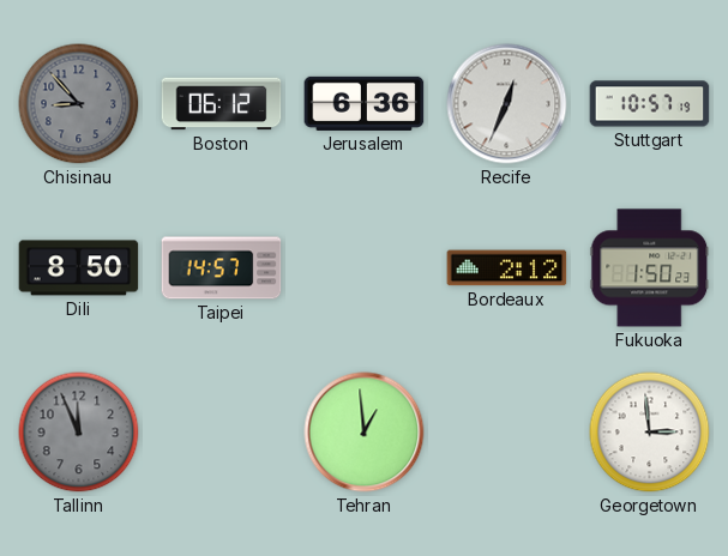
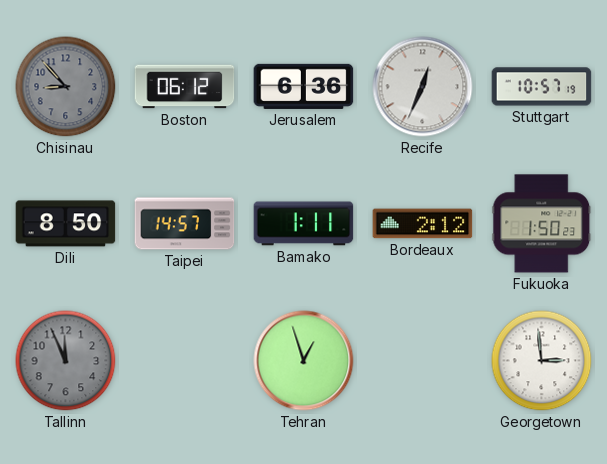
Bamako: none -> 1:11 (304, 224)
Tehran: 12:59 -> 12:57 (304, 361)
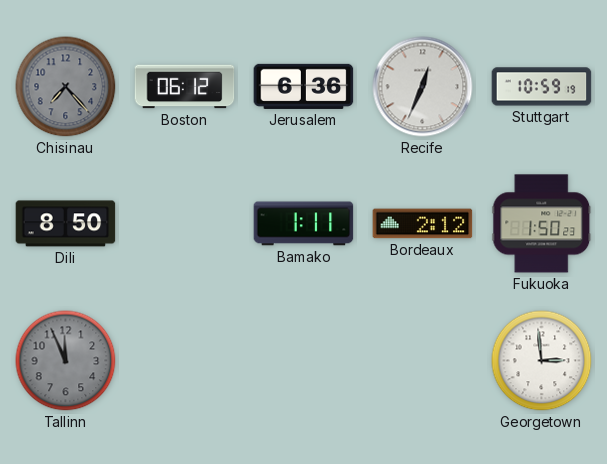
Chisinau: 8:53 -> 7:23 (66, 87)
Stuttgart: 10:57 -> 10:59 (542, 87)
Taipei: 14:57 -> none (185, 224)
Tehran: 12:57 -> none (304, 361)
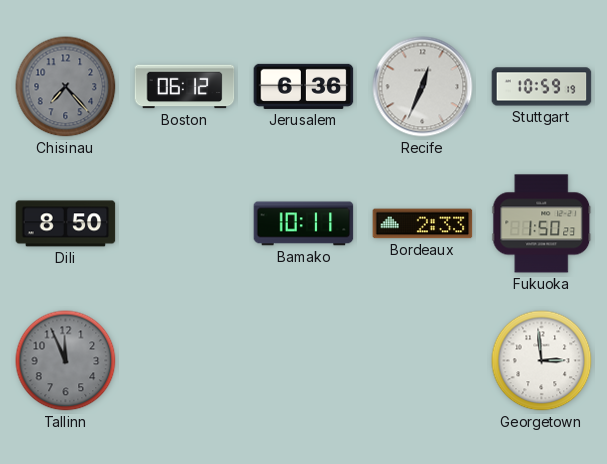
Bamako: 1:11 -> 10:11 (304, 224)
Bordeaux: 2:12 -> 2:33 (423, 224)
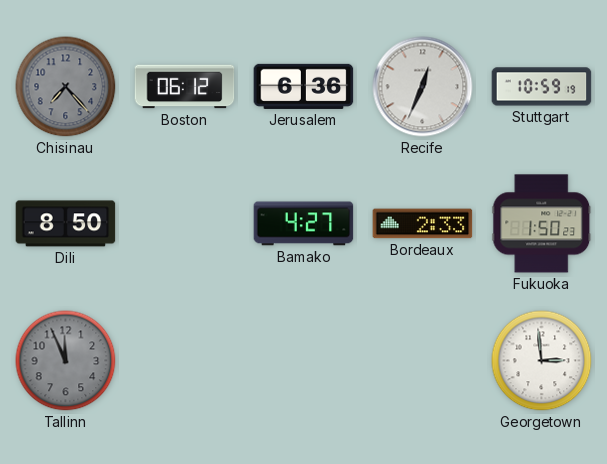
Bamako: 10:11 -> 4:27 (304, 224)
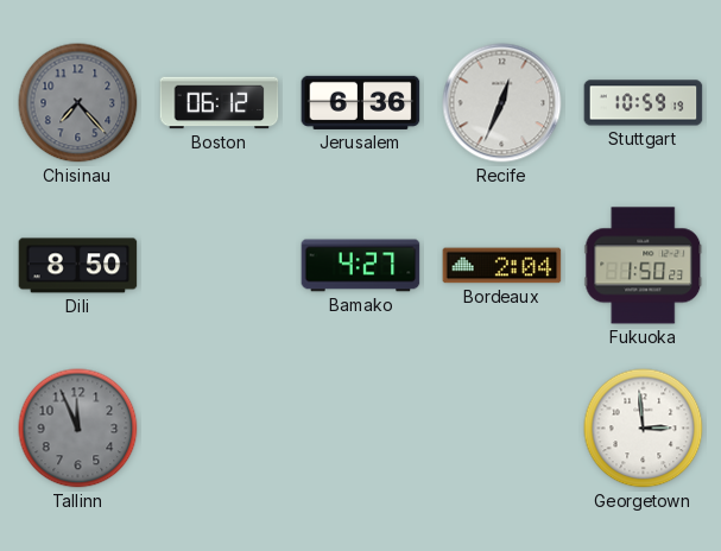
Bordeaux: 2:33 -> 2:04 (502, 266)
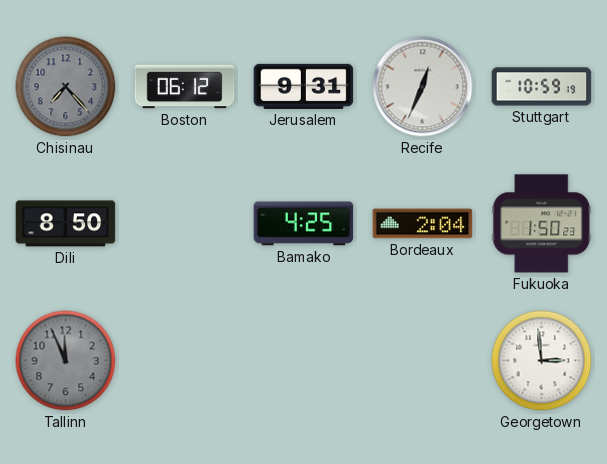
Jerusalem: 6:36 -> 9:31 (304, 86)
Bamako: 4:27 -> 4:25 (304, 224)
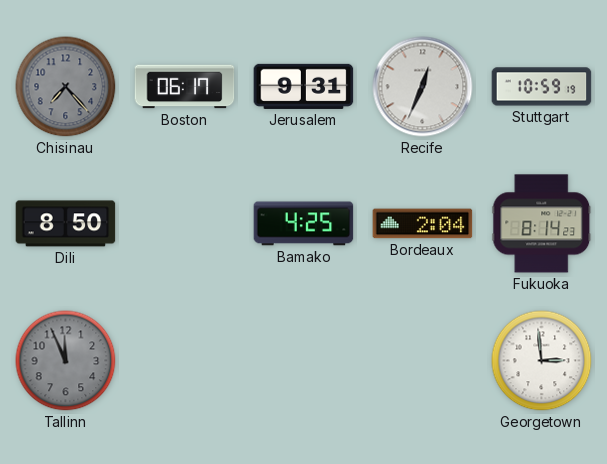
Boston: 06:12 -> 06:17 (185, 87)
Fukuoka: 1:50 -> 8:14 (542, 224)
